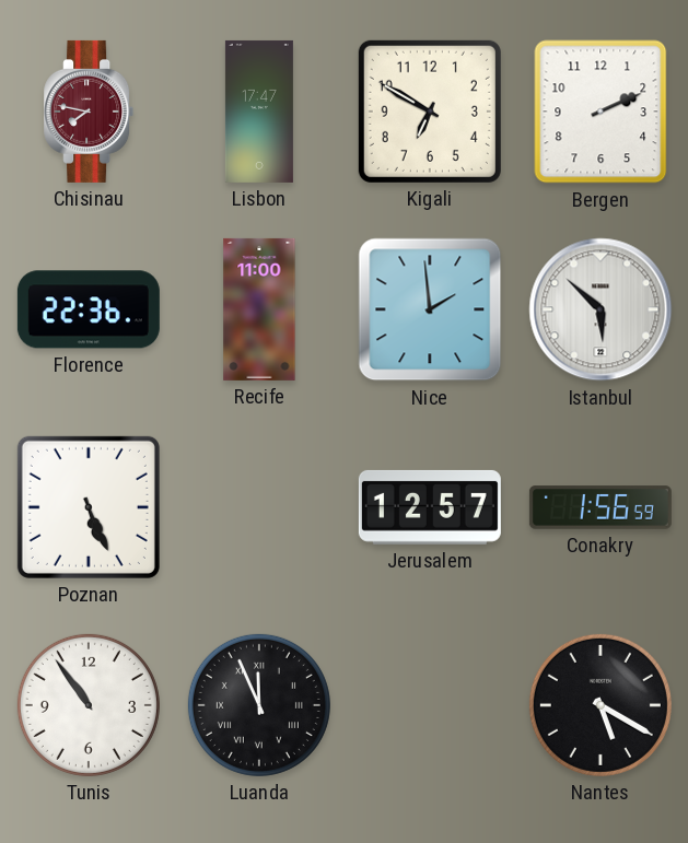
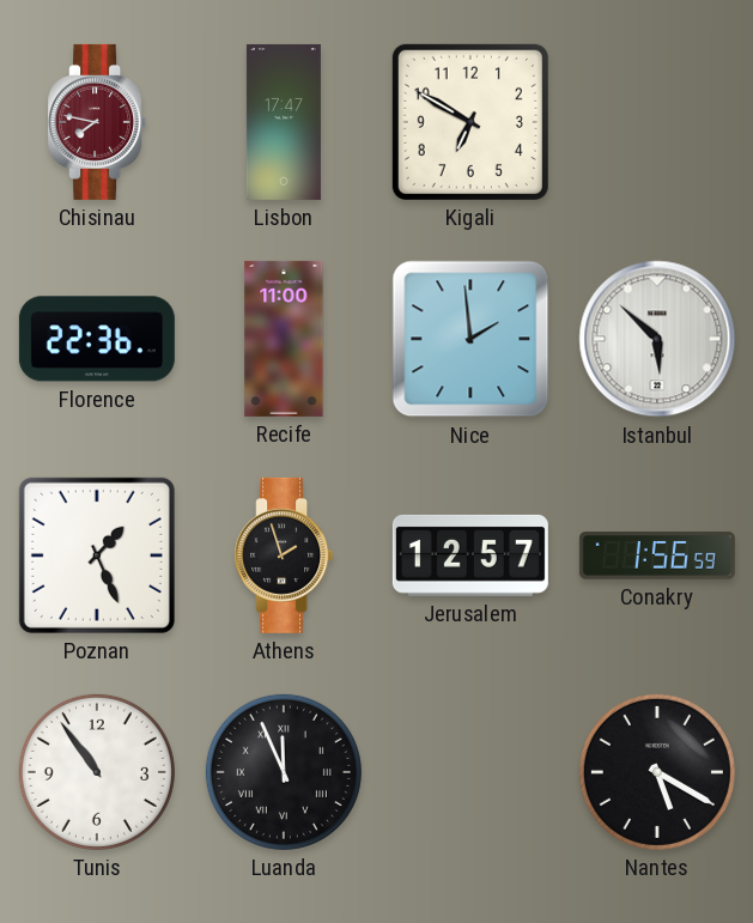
Bergen: 2:11 -> none (600, 112)
Poznan: 5:26 -> 1:26 (97, 555)
Athens: none -> 1:57 (284, 555)
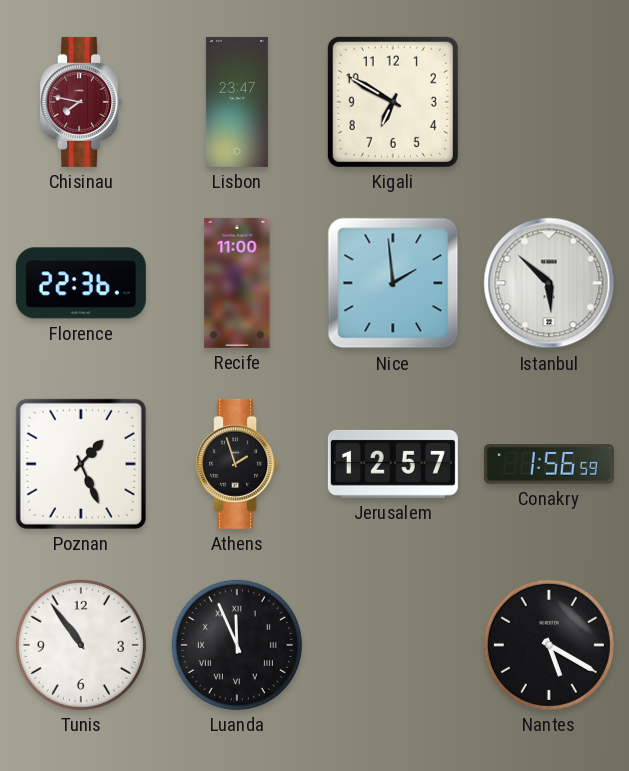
Lisbon: 17:47 -> 23:47 (237, 102)
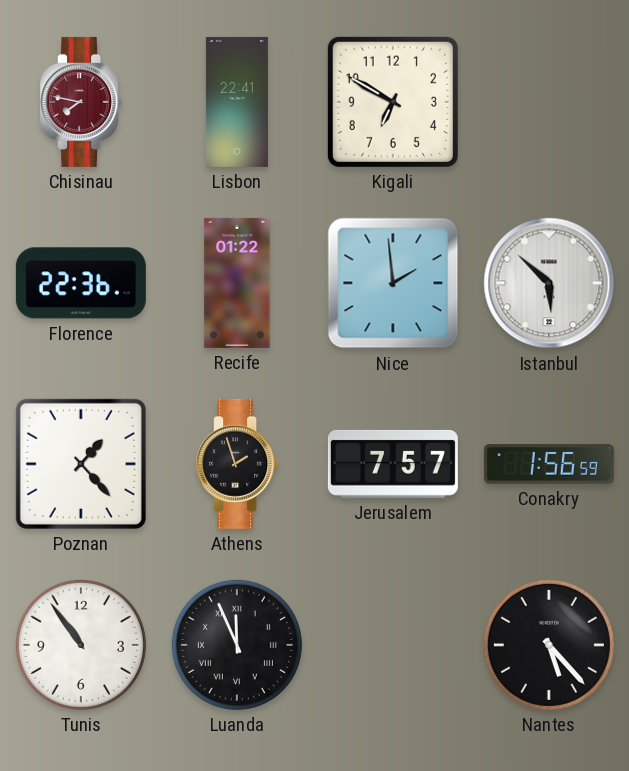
Lisbon: 23:47 -> 22:41 (237, 102)
Recife: 11:00 -> 01:22 (237, 283)
Poznan: 1:26 -> 1:23 (81, 464)
Jerusalem: 12:57 -> 7:57 (393, 464)
Nantes: 5:20 -> 5:23 (549, 645)
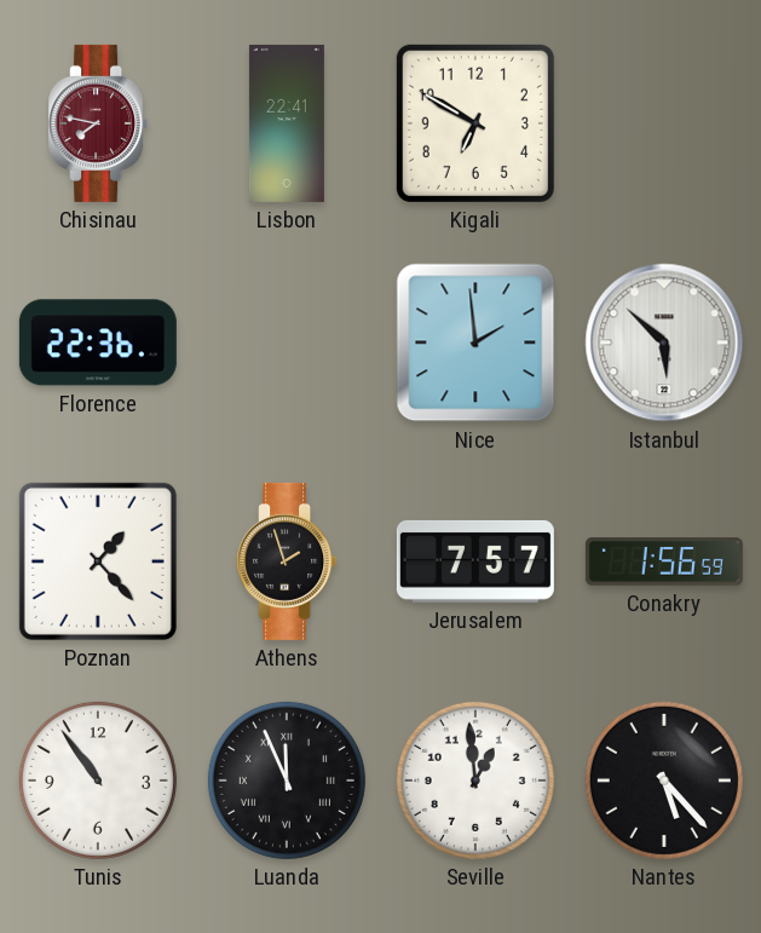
Recife: 01:22 -> none (237, 283)
Seville: none -> 12:59 (475, 781)
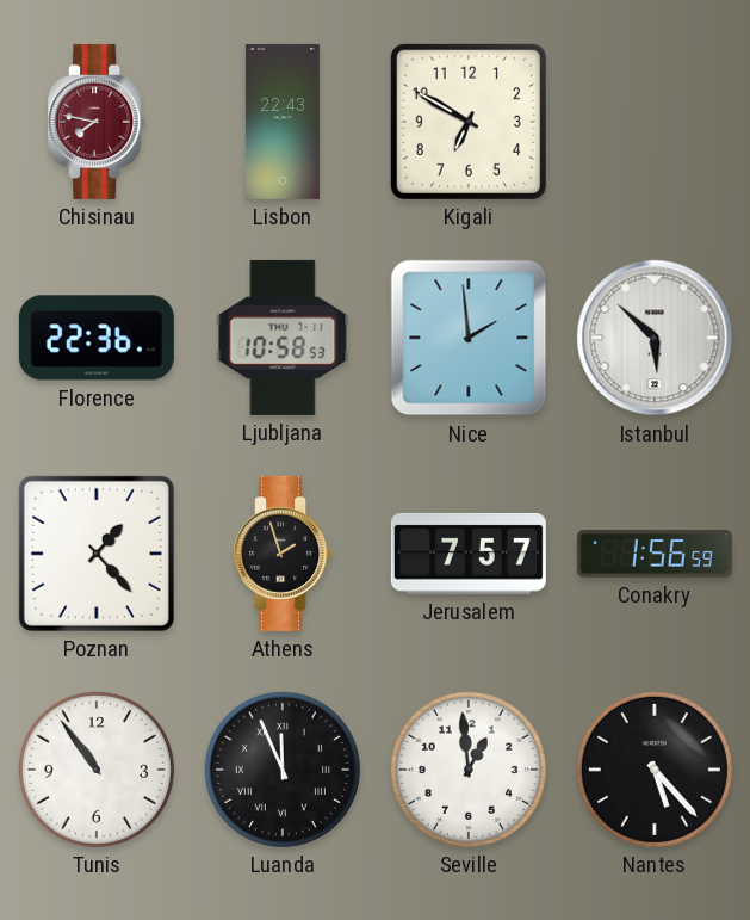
Lisbon: 22:41 -> 22:43 (283, 122)
Ljubljana: none -> 10:58 (283, 338)
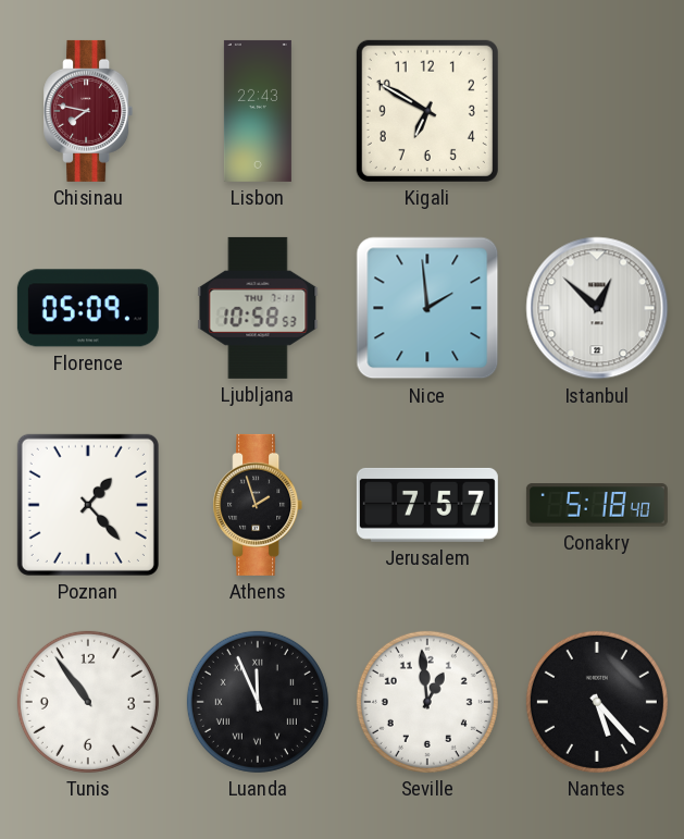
Florence: 22:36 -> 05:09 (88, 308)
Istanbul: 5:52 -> 12:52 (597, 308)
Conakry: 1:56 -> 5:18 (597, 505)
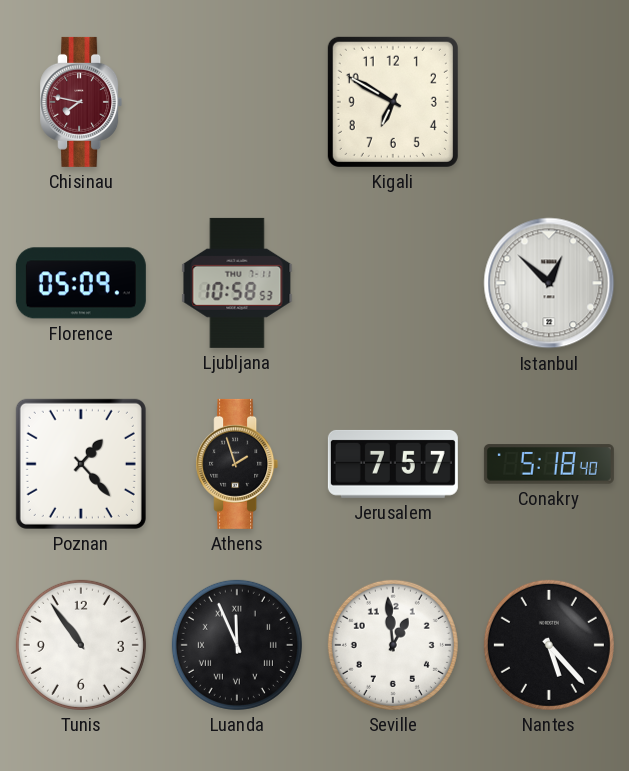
Lisbon: 22:43 -> none (258, 111)
Nice: 1:59 -> none (427, 308)
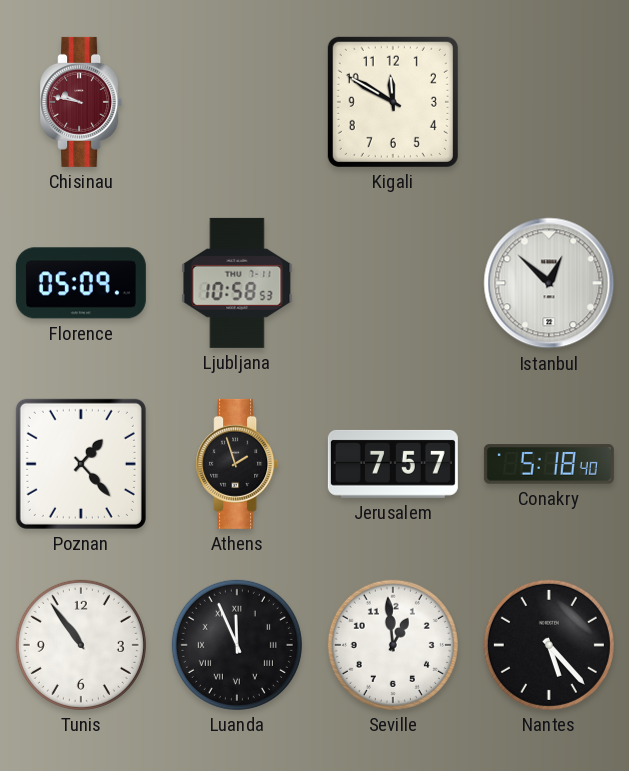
Chisinau: 7:47 -> 9:47 (81, 102)
Kigali: 6:50 -> 11:50 (393, 102)
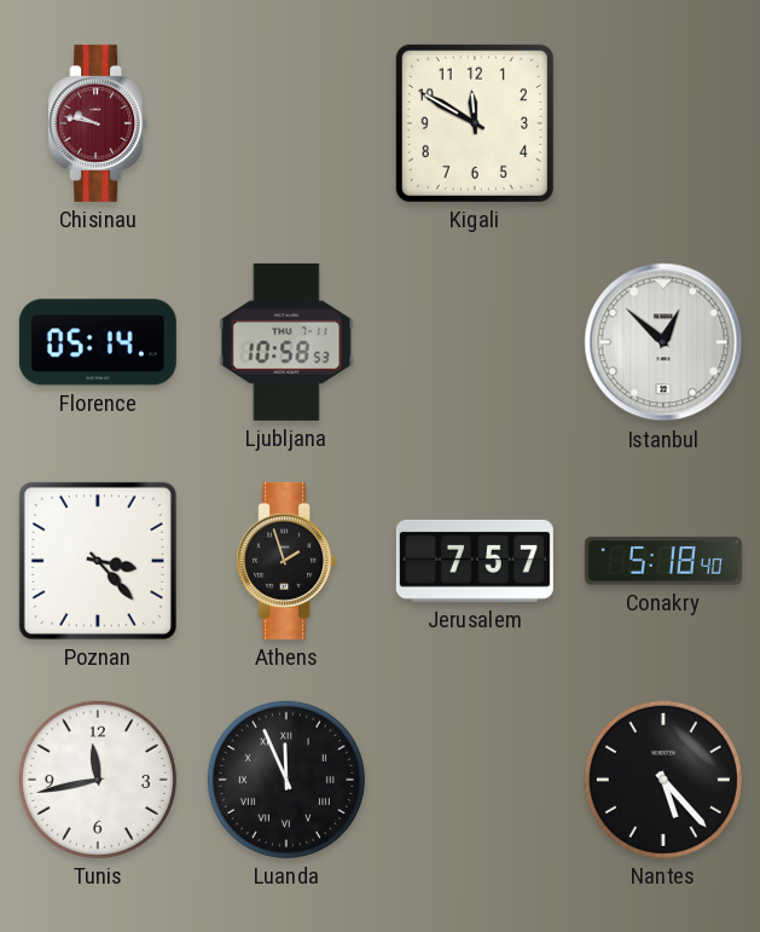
Florence: 05:09 -> 05:14 (98, 342)
Poznan: 1:23 -> 3:23 (98, 561)
Tunis: 10:54 -> 11:43 (98, 780)
Seville: 12:59 -> none (393, 645)
